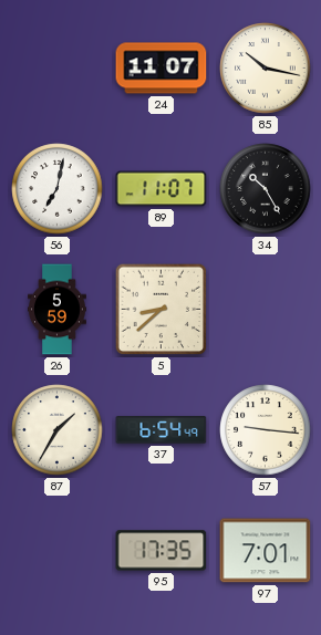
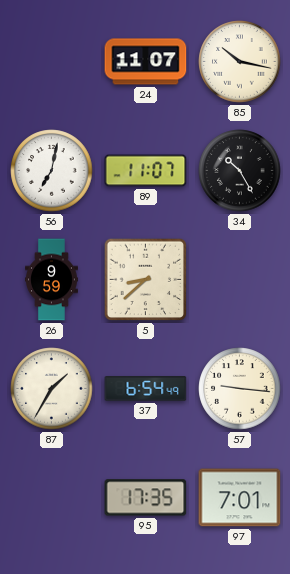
26: 5:59 -> 9:59 (52, 280)
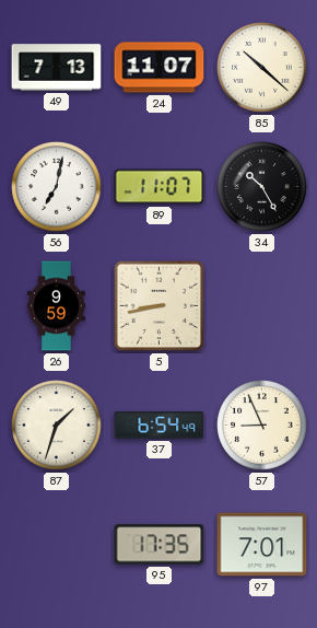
49: none -> 7:13 (57, 68)
85: 10:17 -> 10:22 (262, 68)
5: 8:38 -> 8:43 (160, 306)
87: 1:35 -> 1:33 (57, 426)
57: 9:16 -> 8:56 (262, 426)
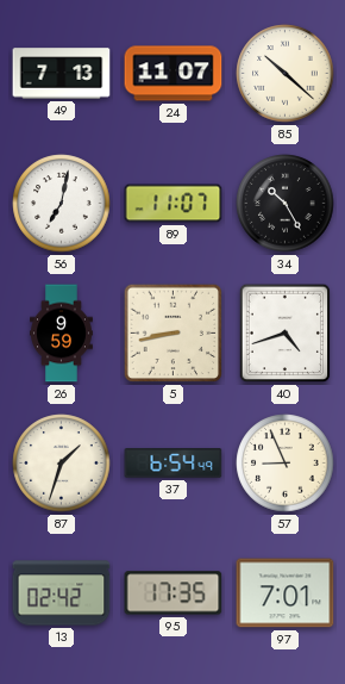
40: none -> 4:42 (286, 334)
13: none -> 02:42 (62, 593)
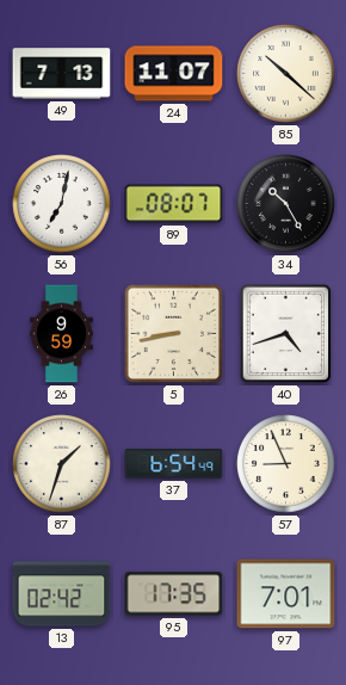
89: 11:07 -> 08:07 (174, 204)
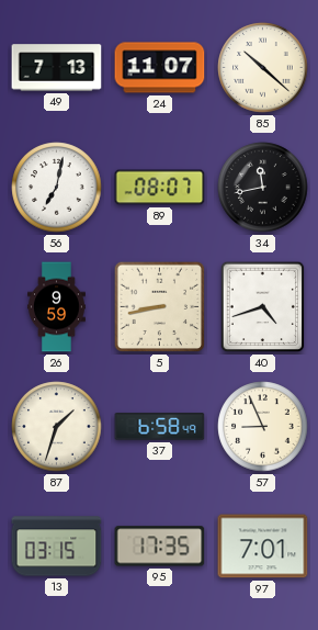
34: 10:25 -> 11:43 (263, 188)
37: 6:54 -> 6:58 (160, 427)
13: 02:42 -> 03:15 (57, 547)
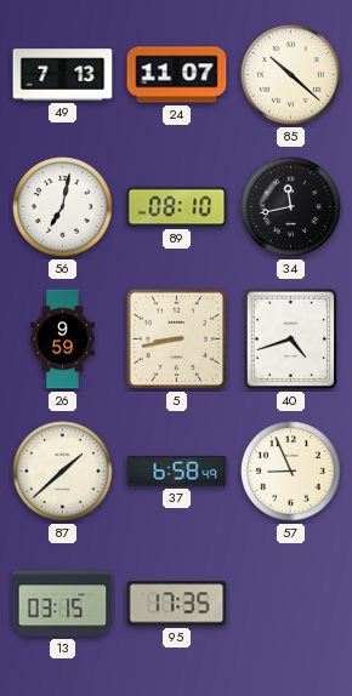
89: 08:07 -> 08:10 (177, 207)
87: 1:33 -> 1:38 (63, 472)
97: 7:01 -> none (263, 547)
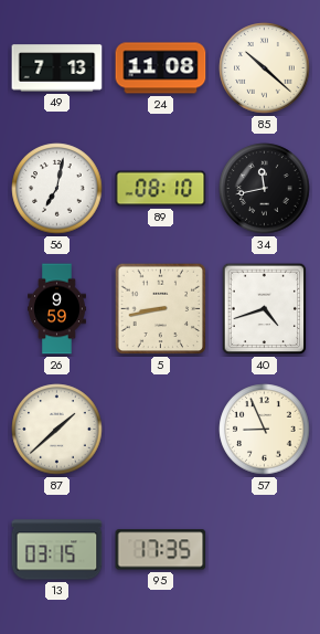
24: 11:07 -> 11:08 (161, 68)
37: 6:58 -> none (177, 472)
